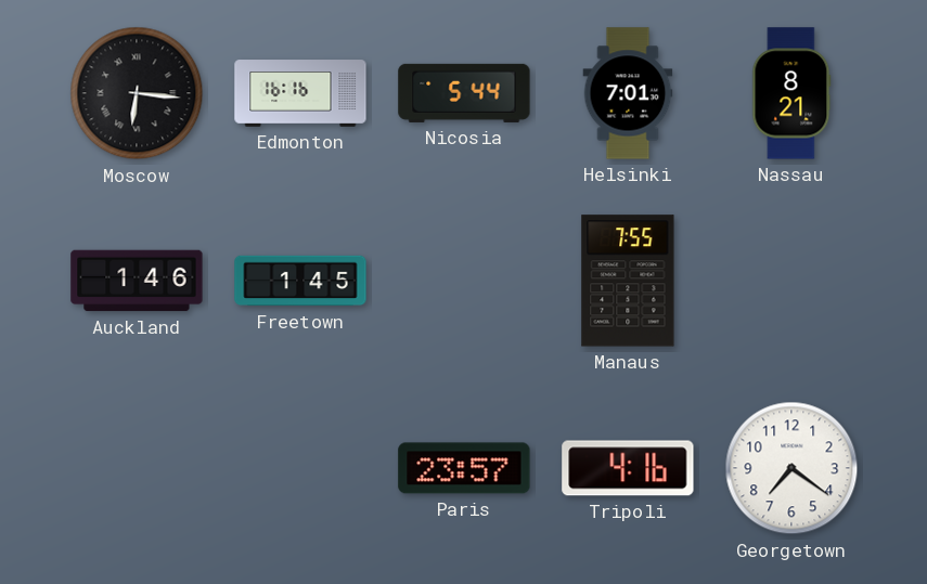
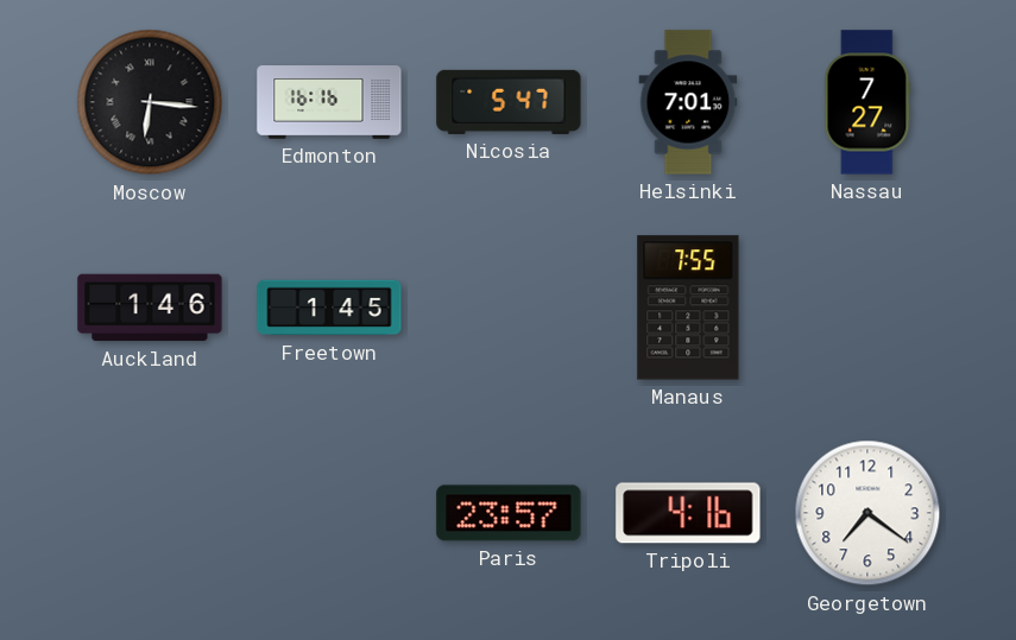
Nicosia: 5:44 -> 5:47 (509, 102)
Nassau: 8:21 -> 7:27 (867, 102)
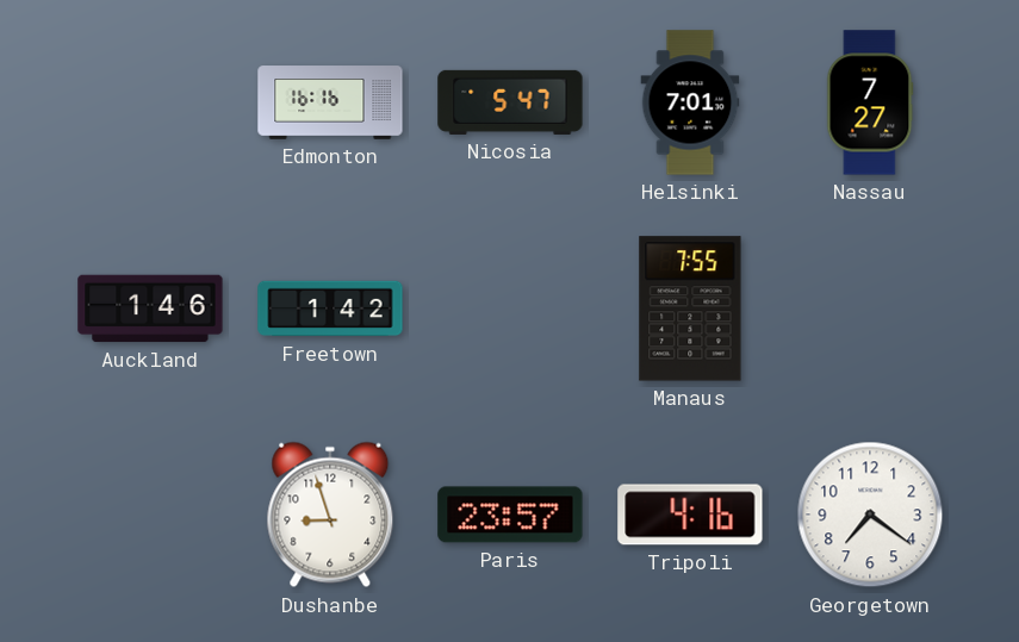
Moscow: 6:16 -> none (150, 102)
Freetown: 1:45 -> 1:42 (330, 308)
Dushanbe: none -> 8:57 (330, 515)
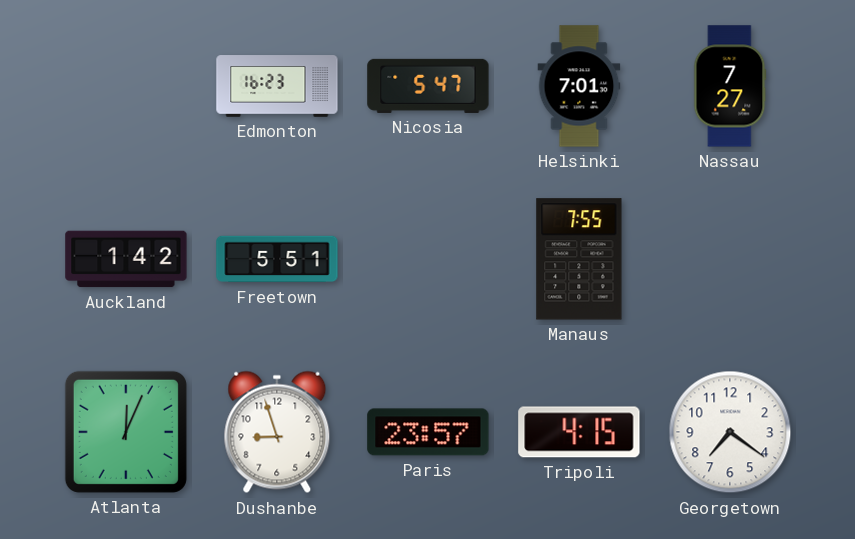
Edmonton: 16:16 -> 16:23 (277, 86)
Auckland: 1:46 -> 1:42 (126, 259)
Freetown: 1:42 -> 5:51 (277, 259)
Atlanta: none -> 12:04 (126, 432)
Tripoli: 4:16 -> 4:15 (579, 432)
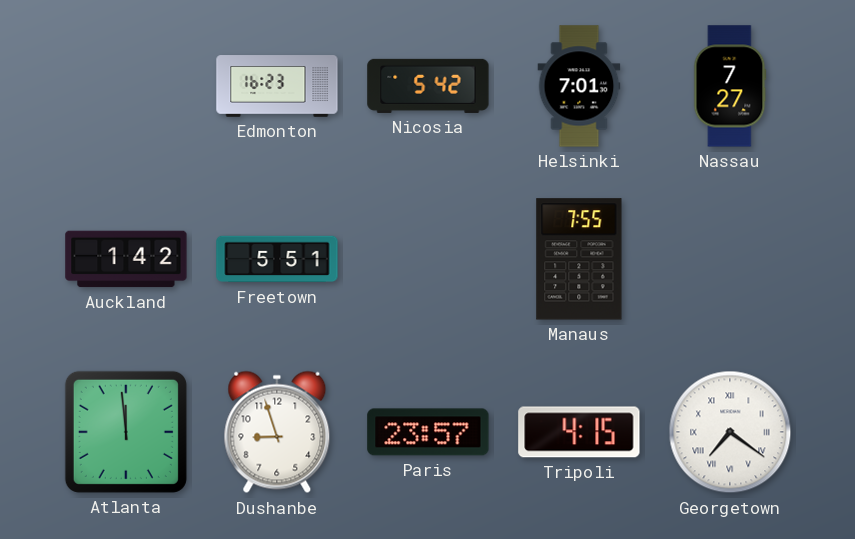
Nicosia: 5:47 -> 5:42 (428, 86)
Atlanta: 12:04 -> 11:59 (126, 432)
Georgetown numerals: Arabic -> Roman (730, 432)
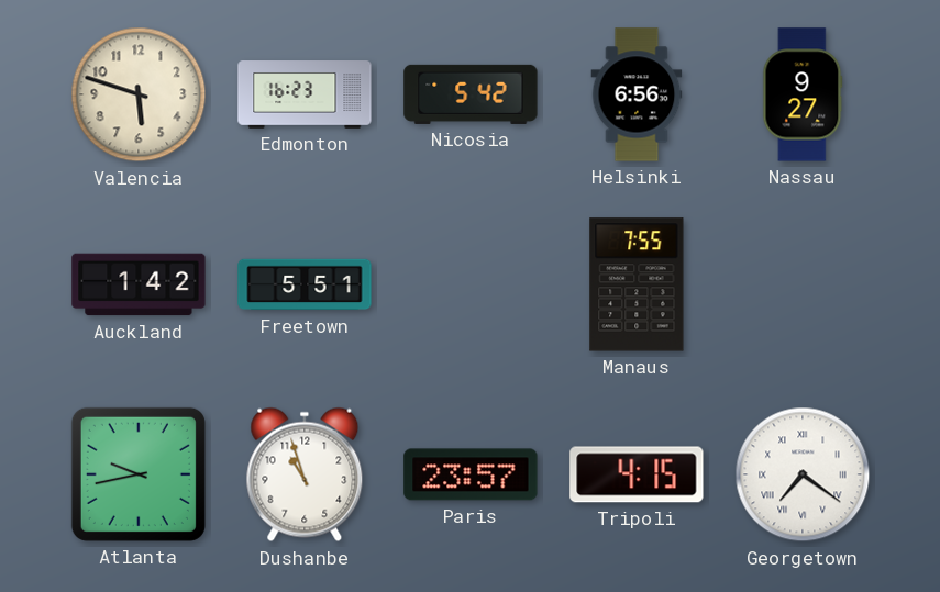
Valencia: none -> 5:48 (139, 94)
Helsinki: 7:01 -> 6:56 (637, 94)
Nassau: 7:27 -> 9:27 (803, 94)
Atlanta: 11:59 -> 9:43 (139, 474)
Dushanbe: 8:57 -> 10:57 (305, 474)
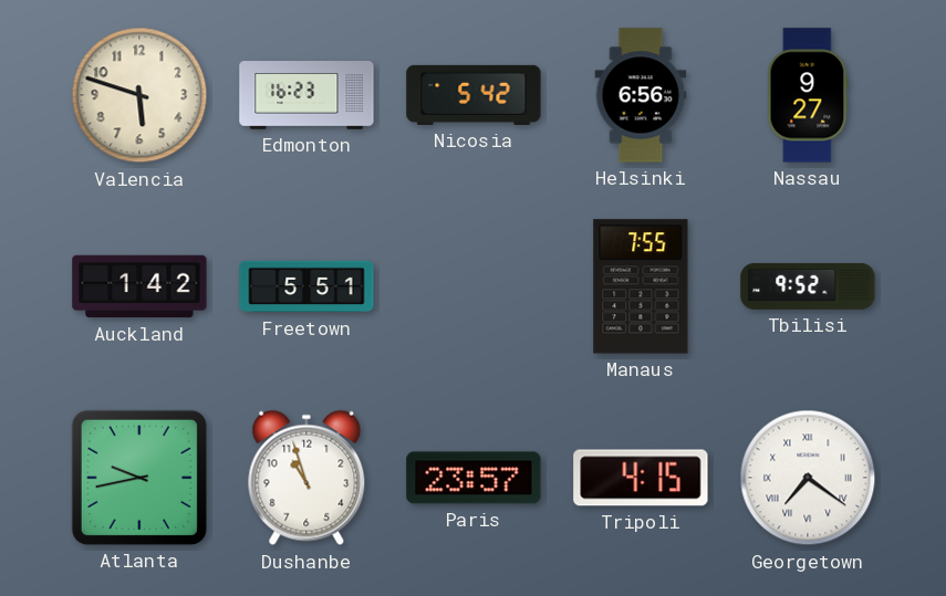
Tbilisi: none -> 9:52 (808, 286)
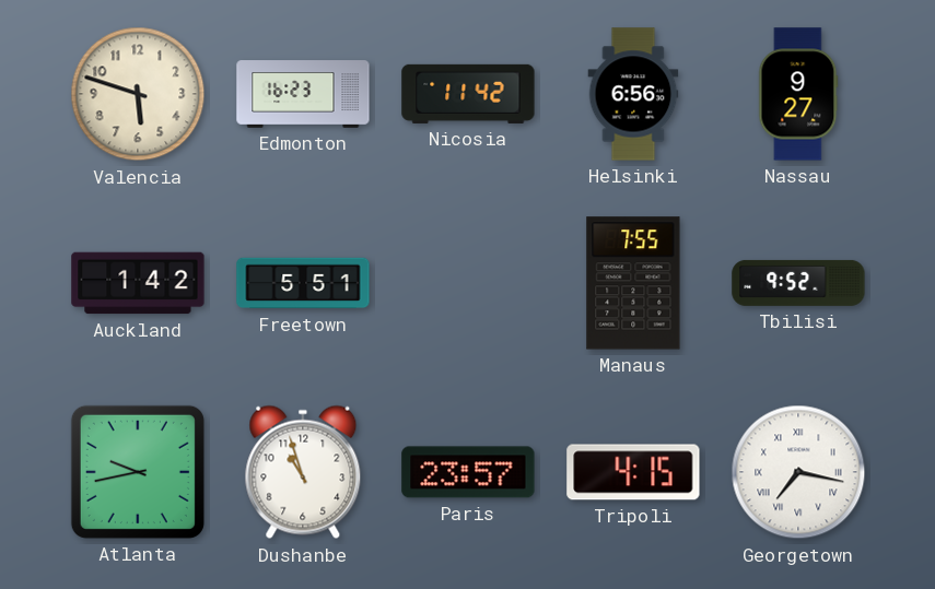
Nicosia: 5:42 -> 11:42 (468, 94)
Georgetown: 7:21 -> 7:17 (798, 472)
